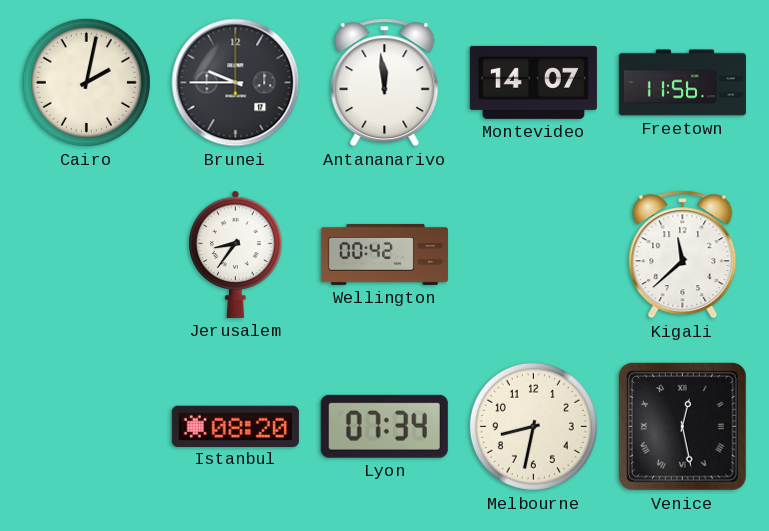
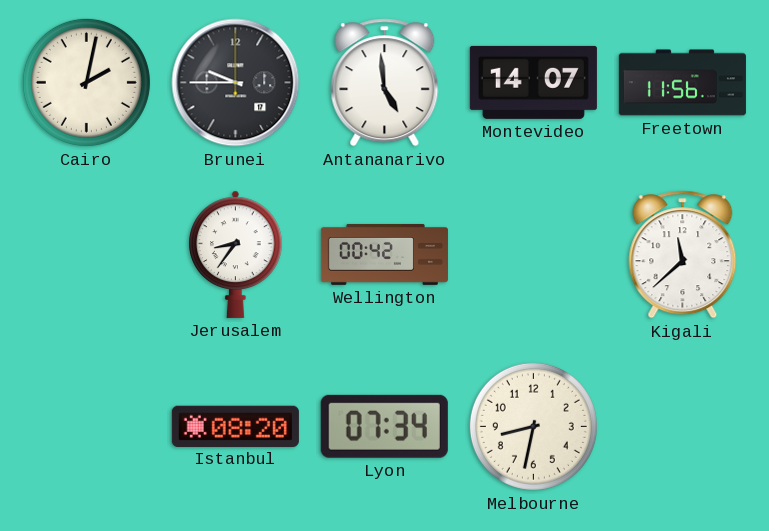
Antananarivo: 11:59 -> 4:59 (385, 83)
Venice: 12:28 -> none (683, 427)
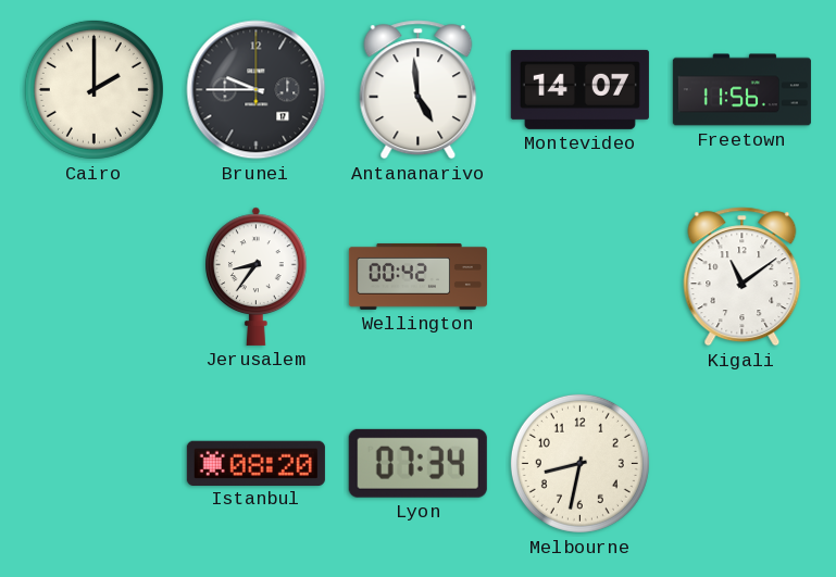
Cairo: 2:02 -> 2:00 (93, 89)
Kigali: 11:38 -> 11:09 (743, 277)
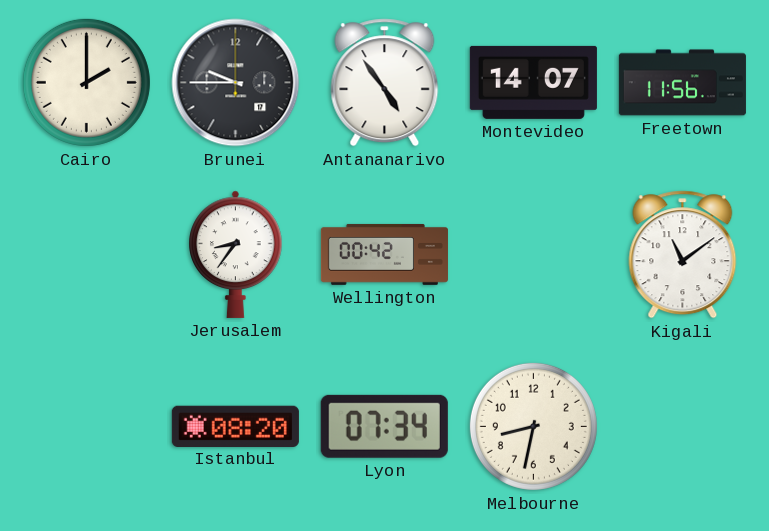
Antananarivo: 4:59 -> 4:54 (385, 83)
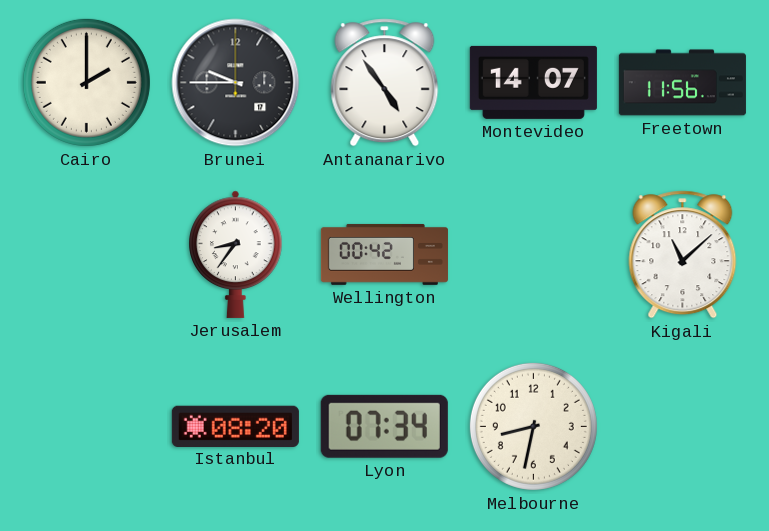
Kigali: 11:09 -> 11:08 (683, 255)
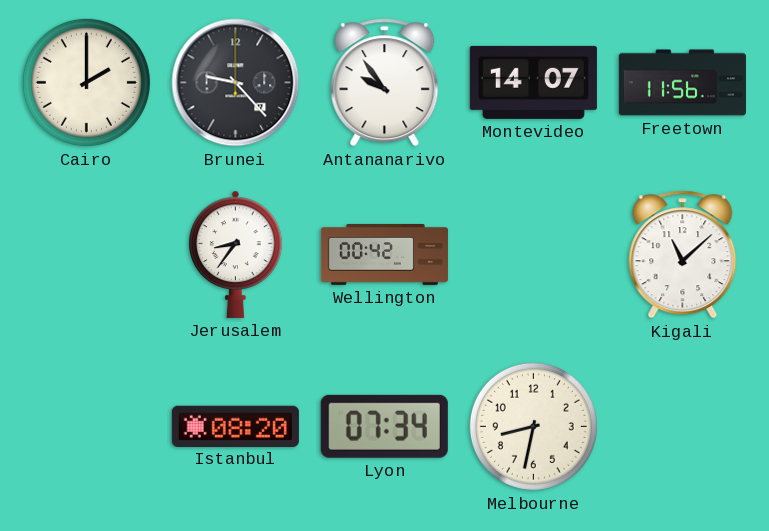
Brunei: 9:45 -> 9:23 (236, 83)
Antananarivo: 4:54 -> 9:54 (385, 83)
